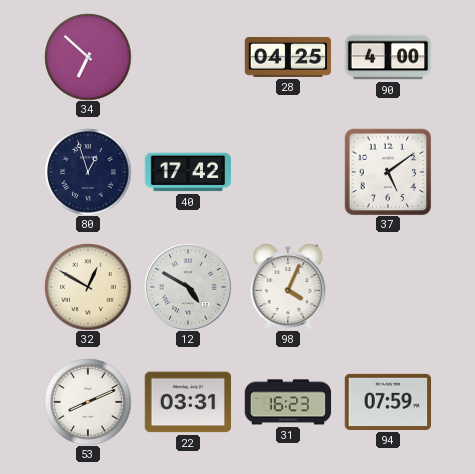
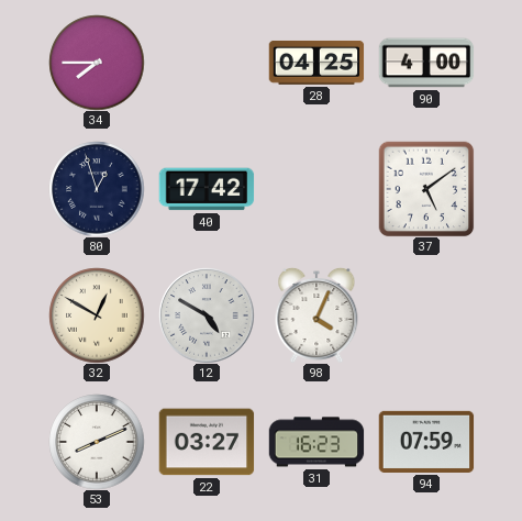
34: 6:52 -> 7:45 (97, 63)
22: 03:31 -> 03:27 (207, 442)
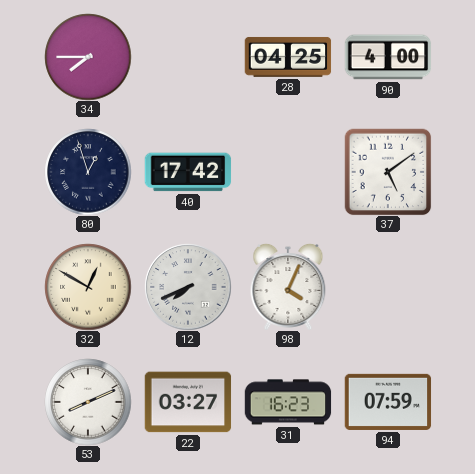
12: 4:50 -> 7:41 (188, 287)
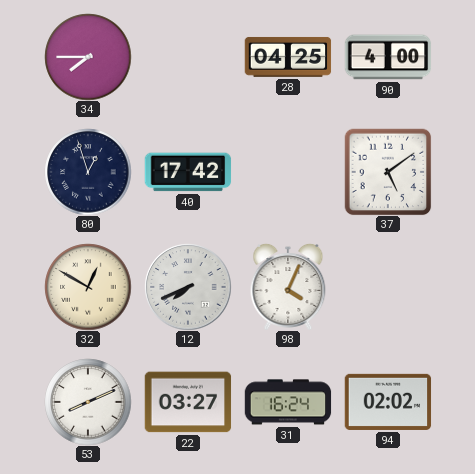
31: 16:23 -> 16:24 (288, 402)
94: 07:59 -> 02:02 (388, 402)
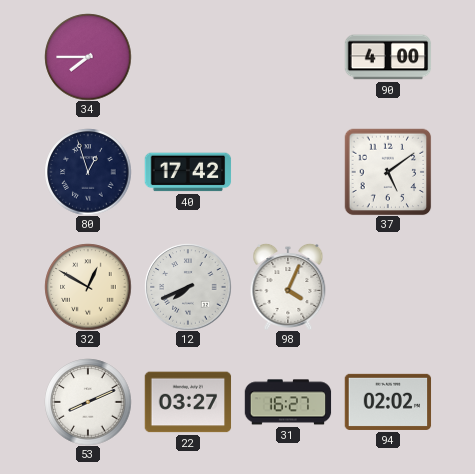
28: 04:25 -> none (288, 57)
31: 16:24 -> 16:27 (288, 402)
